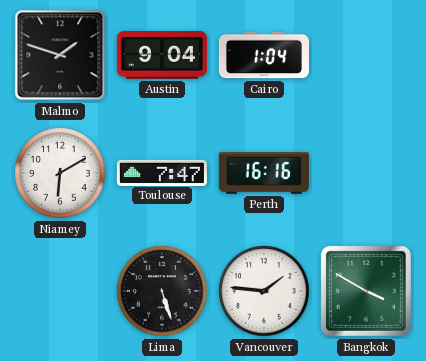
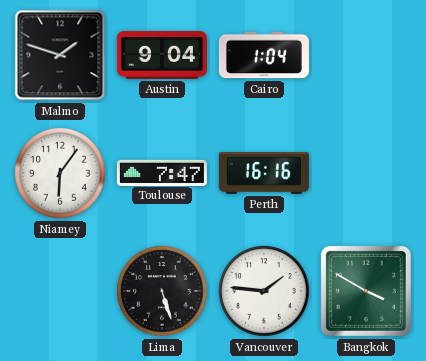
Niamey: 6:10 -> 6:06 (60, 173)
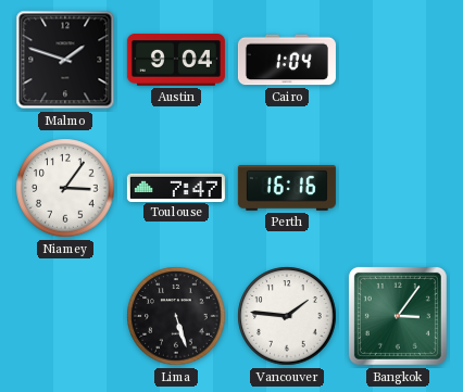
Niamey: 6:06 -> 3:06 (65, 188)
Bangkok: 3:50 -> 3:06 (398, 316)
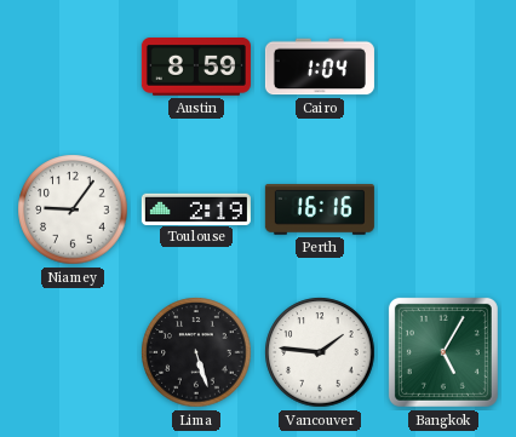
Malmo: 1:48 -> none (65, 60)
Austin: 9:04 -> 8:59 (196, 68)
Niamey: 3:06 -> 9:06 (73, 209)
Toulouse: 7:47 -> 2:19 (196, 208)
Bangkok: 3:06 -> 5:05 (443, 352)
